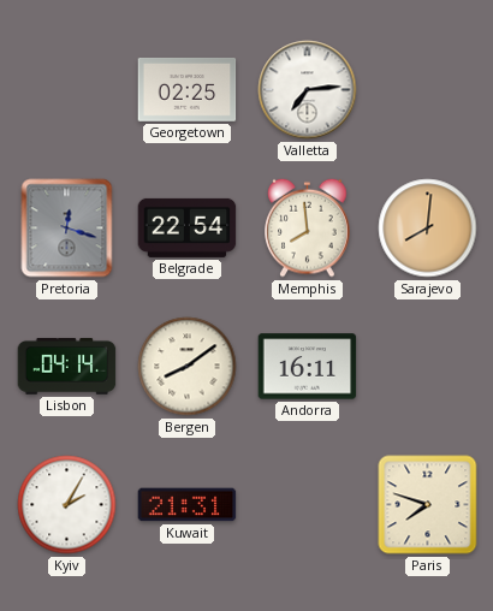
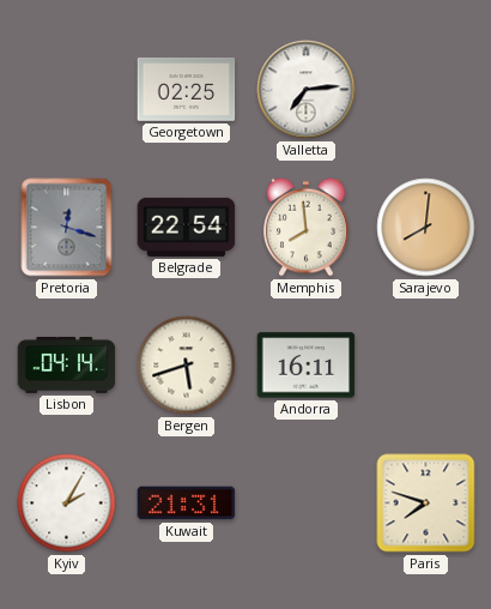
Bergen: 8:09 -> 5:42 (187, 366)
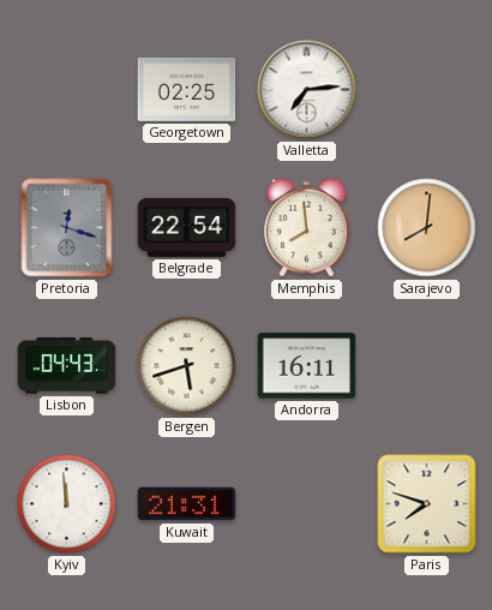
Lisbon: 04:14 -> 04:43 (67, 366)
Kyiv: 2:05 -> 11:59 (67, 504)
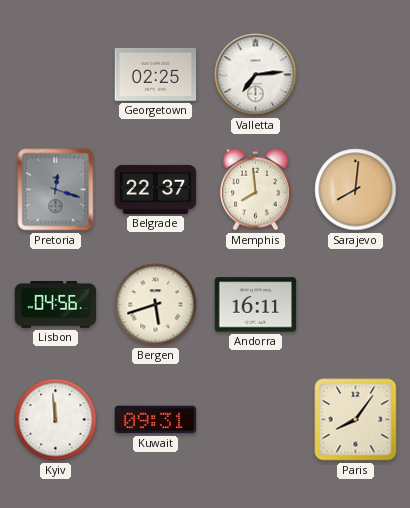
Belgrade: 22:54 -> 22:37 (156, 189)
Lisbon: 04:43 -> 04:56 (56, 305)
Kuwait: 21:31 -> 09:31 (156, 420)
Paris: 7:48 -> 8:06 (356, 420)
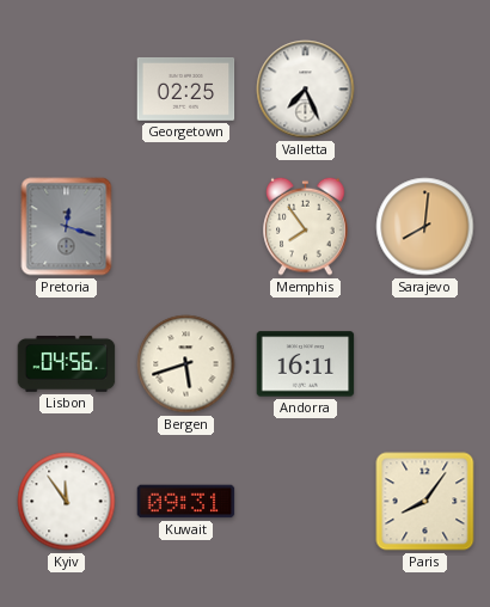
Valletta: 7:14 -> 7:26 (306, 90)
Belgrade: 22:37 -> none (156, 189)
Memphis: 7:59 -> 7:54 (306, 226)
Kyiv: 11:59 -> 11:54 (67, 502)
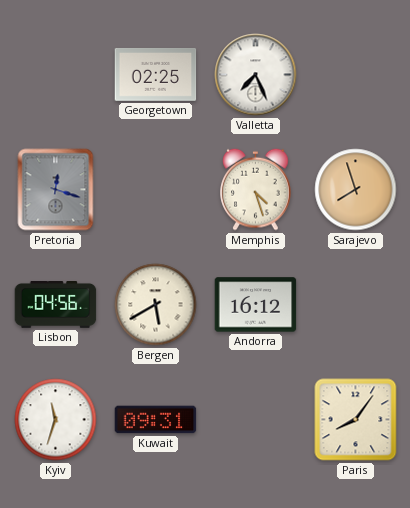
Memphis: 7:54 -> 4:27 (256, 189)
Sarajevo: 8:01 -> 7:57 (356, 190)
Bergen: 5:42 -> 5:40 (156, 305)
Andorra: 16:11 -> 16:12 (256, 305)
Kyiv: 11:54 -> 11:33 (56, 420)
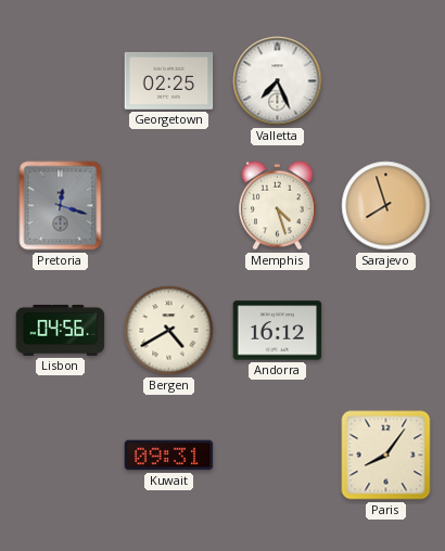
Bergen: 5:40 -> 4:40 (169, 331)
Kyiv: 11:33 -> none (56, 420)
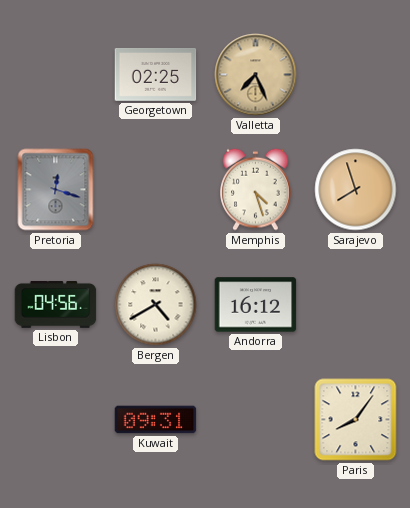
Valletta dial: white -> champagne (256, 75)
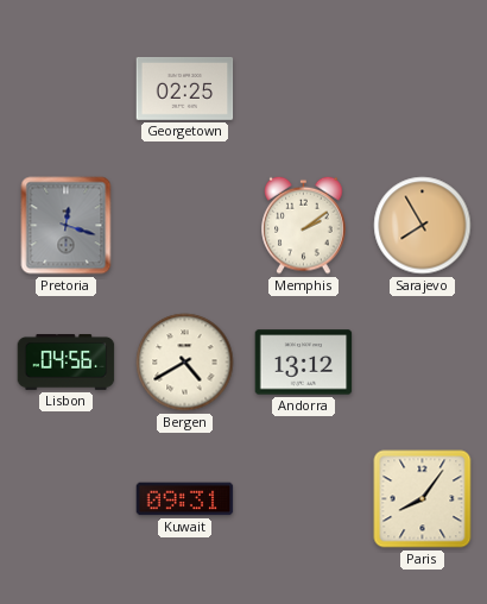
Valletta: 7:26 -> none (256, 75)
Memphis: 4:27 -> 2:09 (304, 225)
Sarajevo: 7:57 -> 7:55 (423, 226)
Andorra: 16:12 -> 13:12 (304, 363)
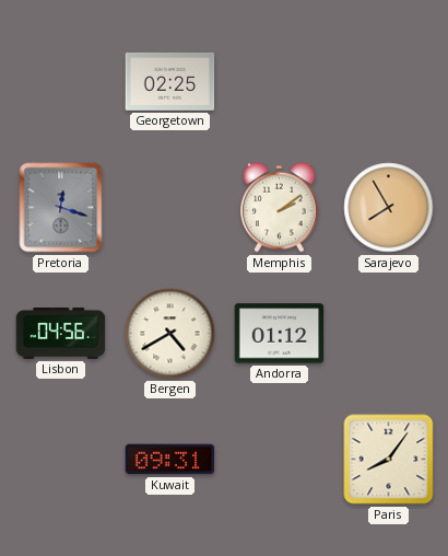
Andorra: 13:12 -> 01:12 (280, 334)
